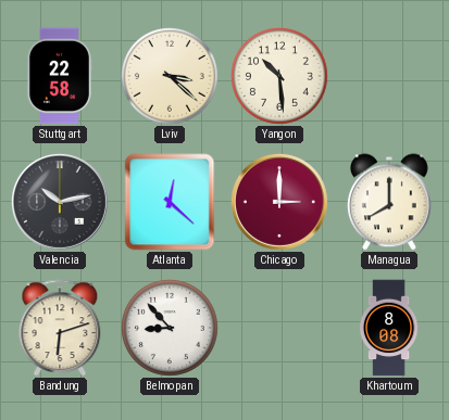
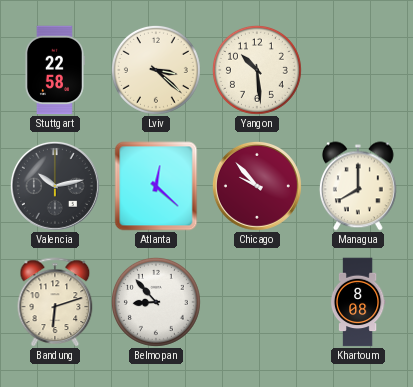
Chicago: 3:00 -> 9:53 (257, 186)
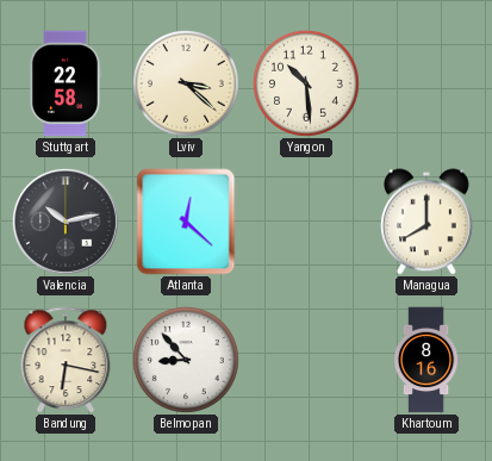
Chicago: 9:53 -> none (257, 186)
Bandung: 6:12 -> 6:17 (66, 360)
Khartoum: 8:08 -> 8:16 (426, 360)
